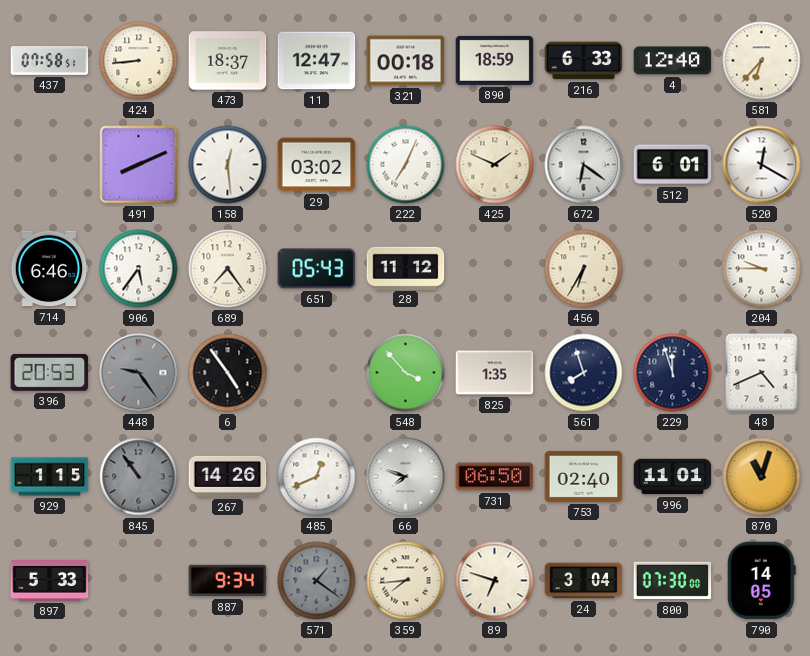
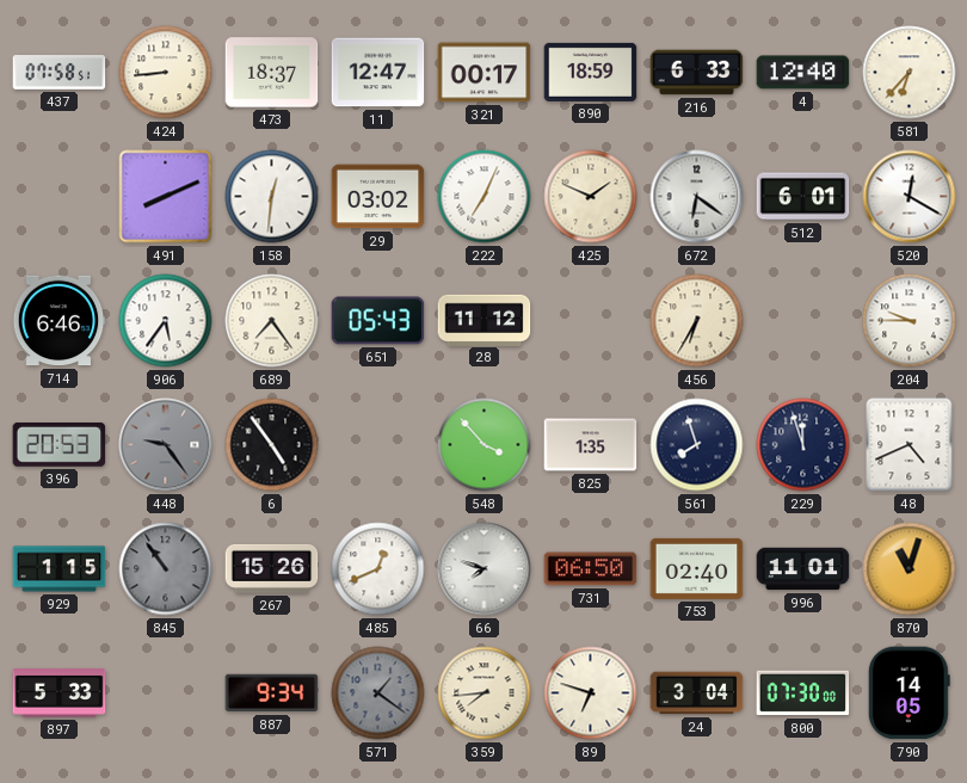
321: 00:18 -> 00:17 (485, 73)
158: 12:29 -> 12:31 (272, 197)
267: 14:26 -> 15:26 (272, 568)
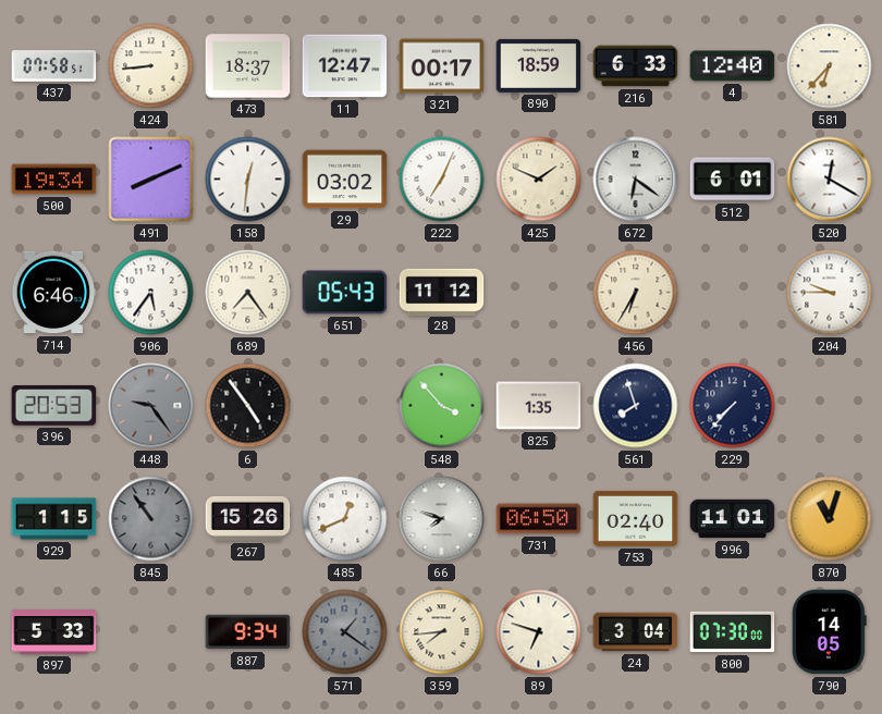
500: none -> 19:34 (54, 180)
229: 11:57 -> 7:37 (733, 406)
48: 4:41 -> none (910, 445)
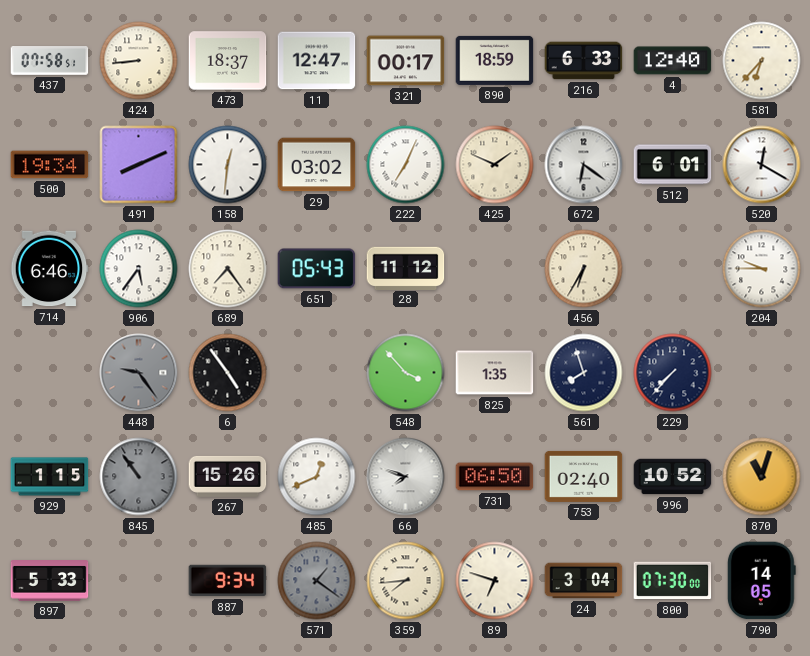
396: 20:53 -> none (54, 405)
996: 11:01 -> 10:52 (673, 477)
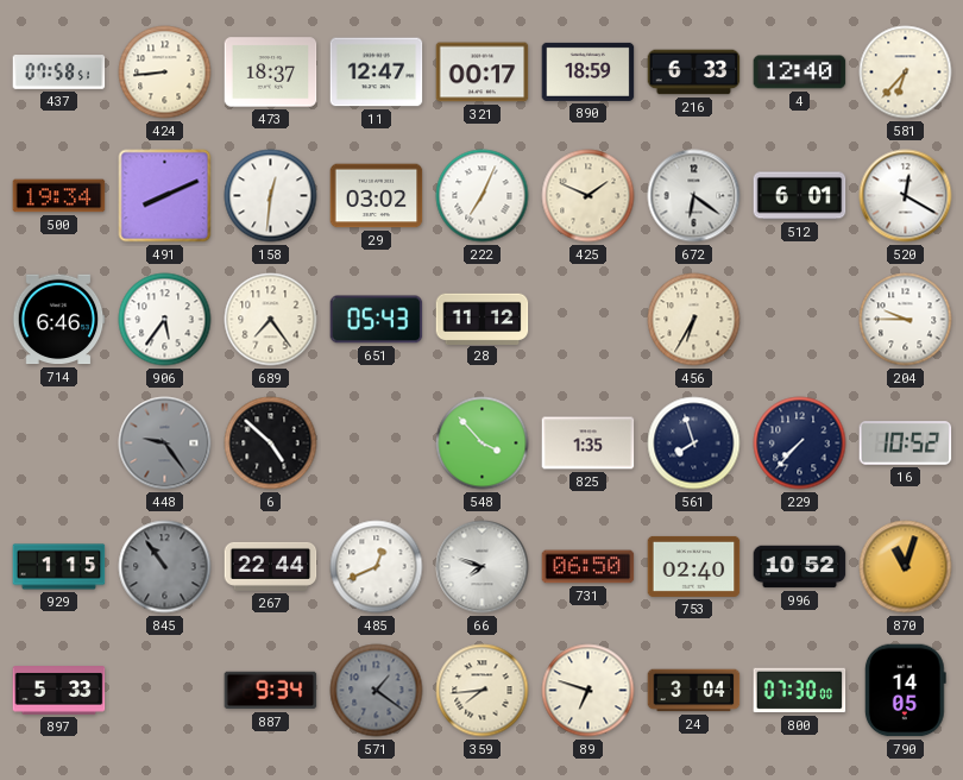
6: 4:54 -> 4:52 (271, 444)
16: none -> 10:52 (906, 444)
267: 15:26 -> 22:44 (271, 566)
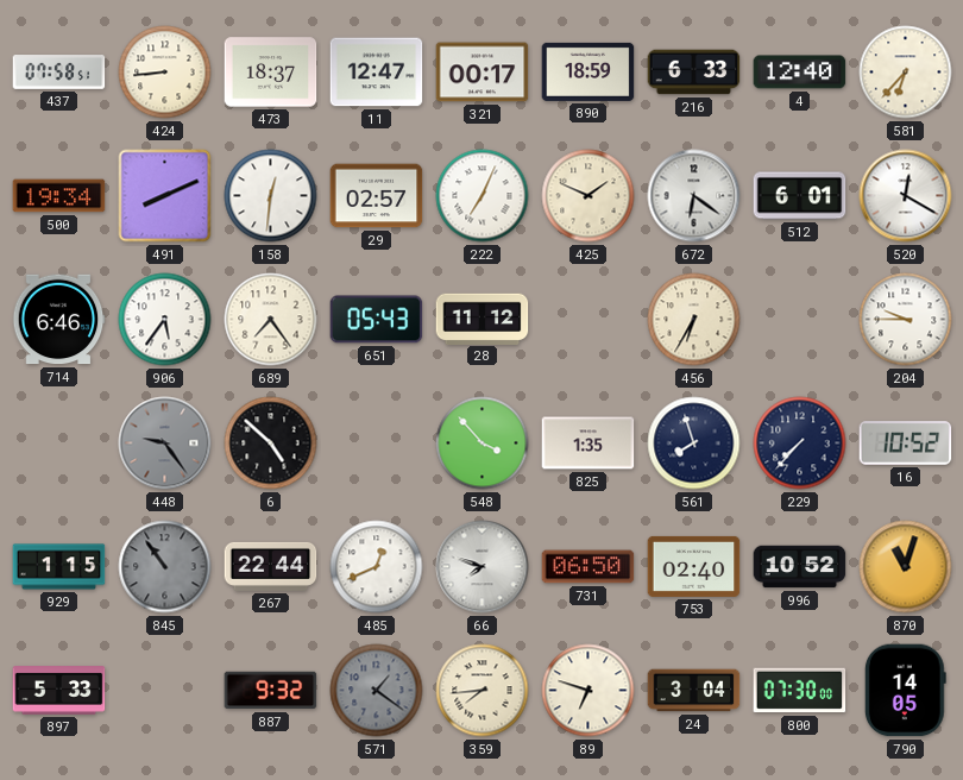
29: 03:02 -> 02:57 (377, 196)
887: 9:34 -> 9:32 (271, 691)
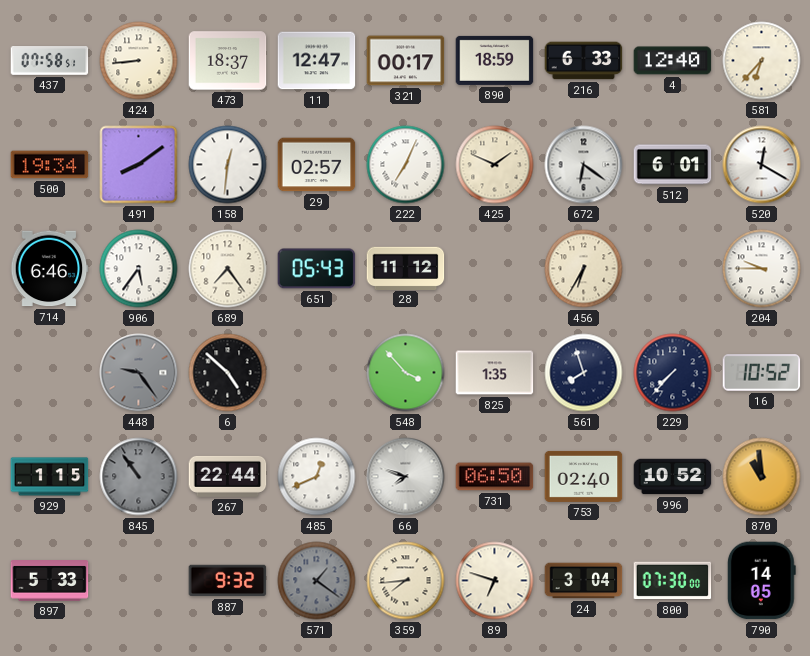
491: 8:11 -> 8:09 (139, 165)
870: 11:03 -> 10:59 (762, 477)
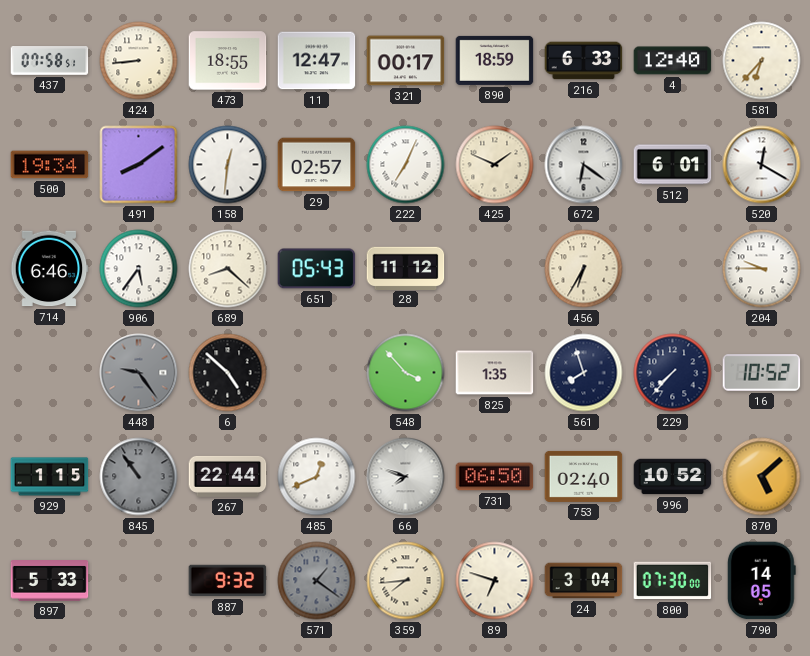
473: 18:37 -> 18:55 (228, 61)
689: 7:24 -> 8:22 (228, 269)
870: 10:59 -> 5:08 (762, 477)
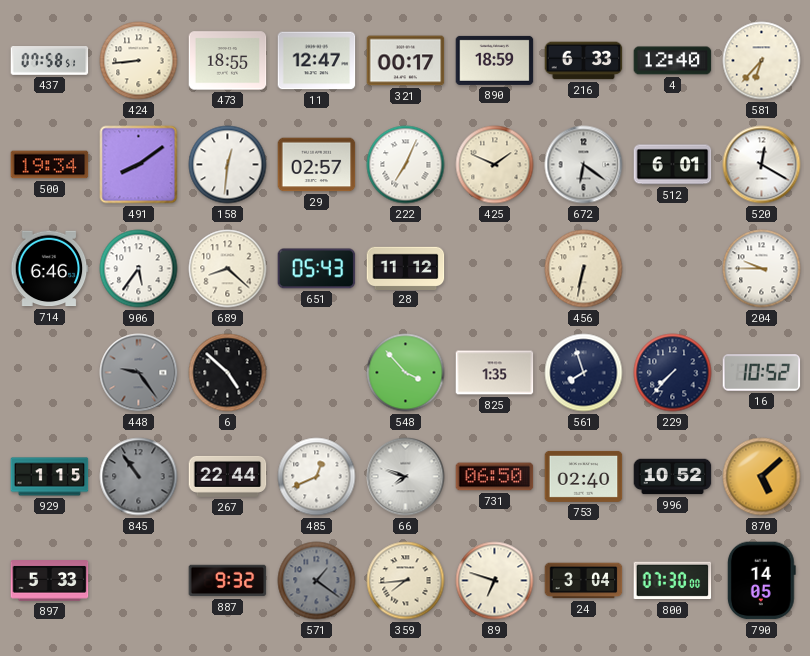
456: 6:35 -> 6:32 (584, 269)
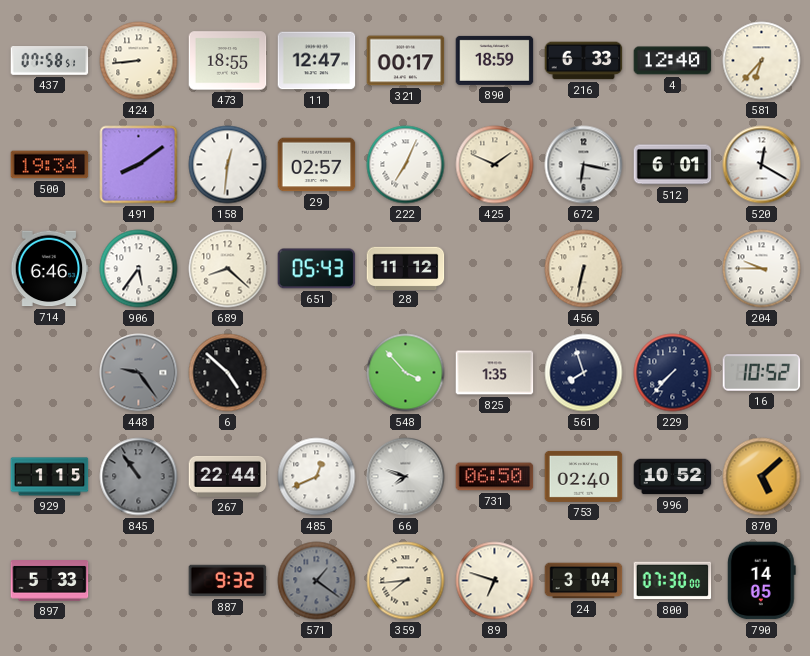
672: 6:21 -> 6:17 (584, 165)
